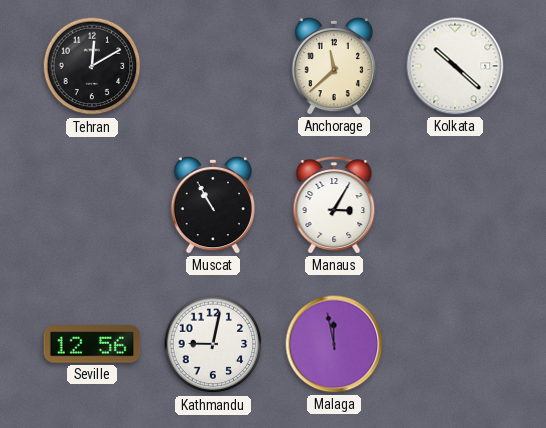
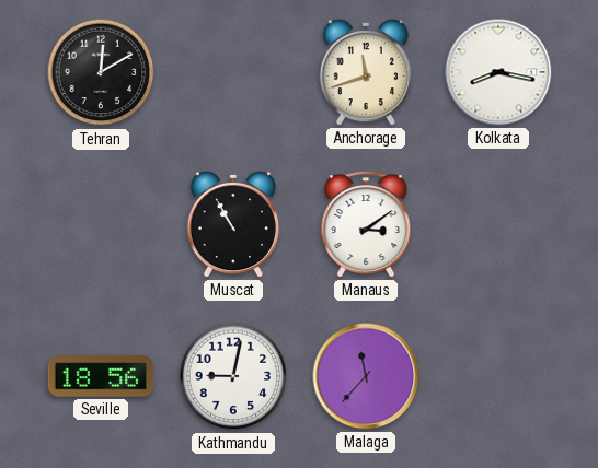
Anchorage: 11:38 -> 11:42 (366, 72)
Kolkata: 10:22 -> 8:17 (498, 72)
Manaus: 3:05 -> 3:09 (366, 224)
Seville: 12:56 -> 18:56 (101, 376)
Malaga: 11:58 -> 11:37 (366, 376)
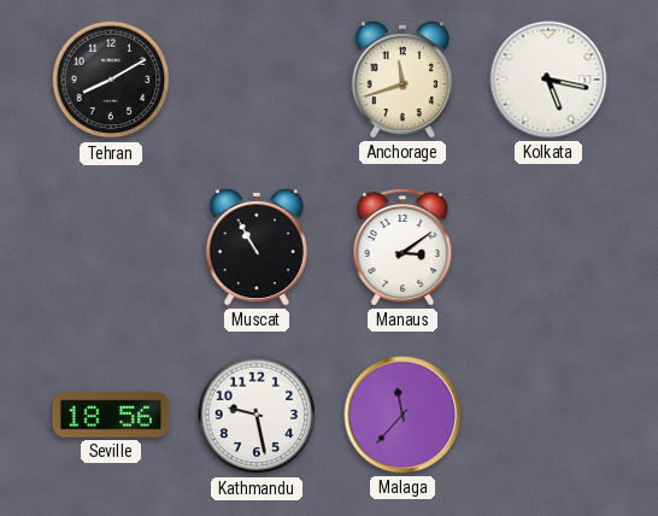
Tehran: 12:10 -> 8:10 (111, 80)
Kolkata: 8:17 -> 5:17 (548, 80)
Kathmandu: 9:02 -> 9:28 (257, 415)
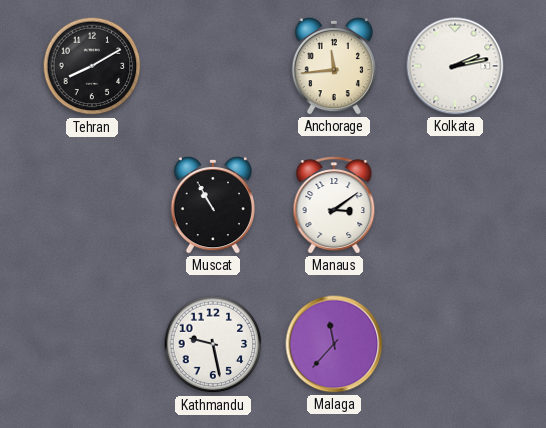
Anchorage: 11:42 -> 11:44 (334, 66)
Kolkata: 5:17 -> 2:13 (455, 66)
Seville: 18:56 -> none (111, 415)
